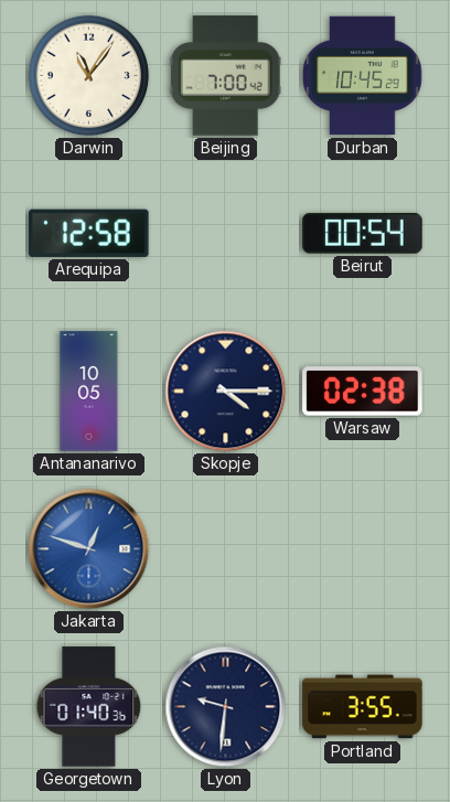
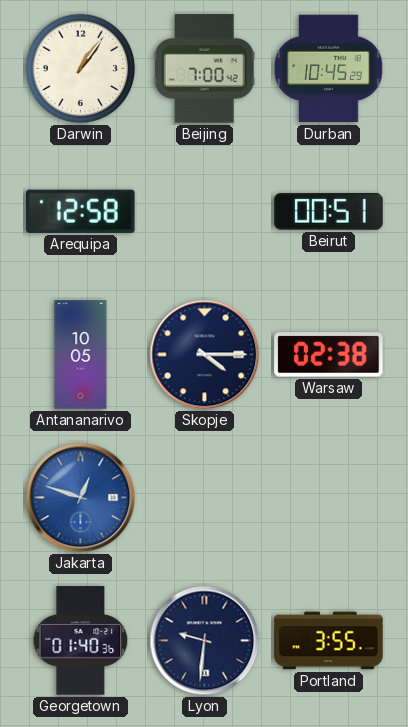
Darwin: 11:06 -> 1:06 (81, 69)
Beirut: 00:54 -> 00:51 (329, 212)
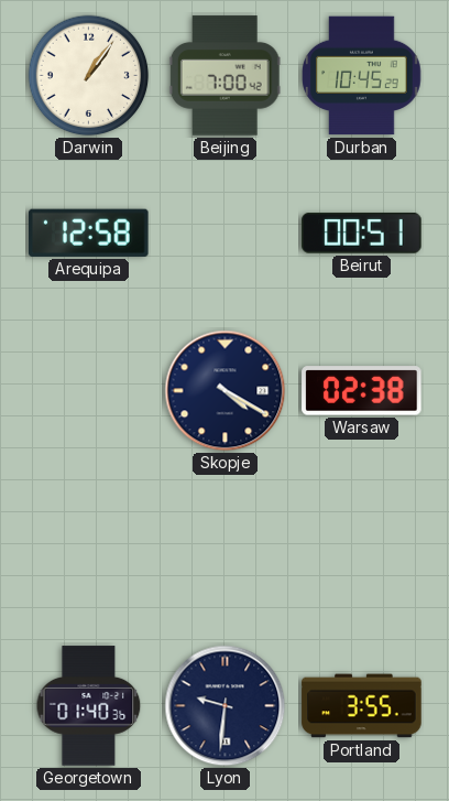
Antananarivo: 10:05 -> none (81, 355)
Skopje: 4:15 -> 4:20 (226, 391)
Jakarta: 12:48 -> none (81, 498)
